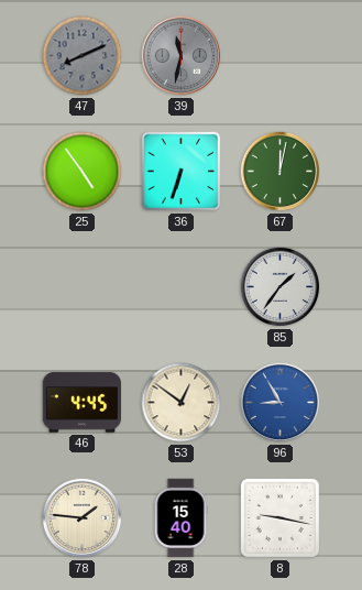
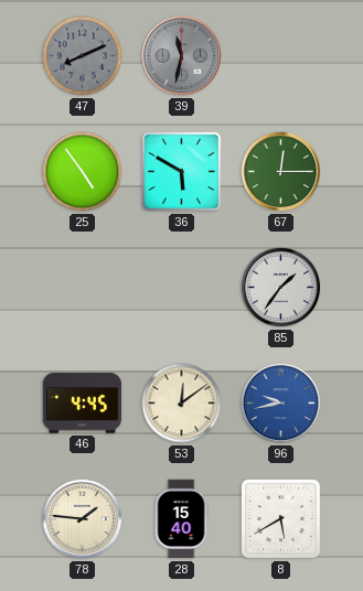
36: 6:33 -> 5:50 (182, 172)
67: 12:02 -> 12:15 (281, 172)
53: 12:51 -> 12:09 (182, 404)
96: 8:55 -> 9:43 (281, 404)
8: 9:17 -> 5:40 (280, 518)
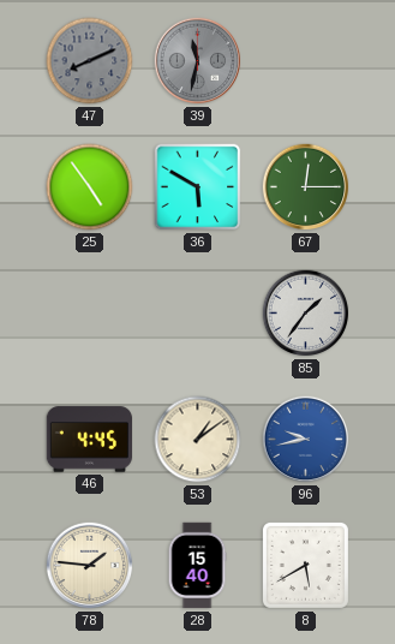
53: 12:09 -> 1:09 (198, 440)
